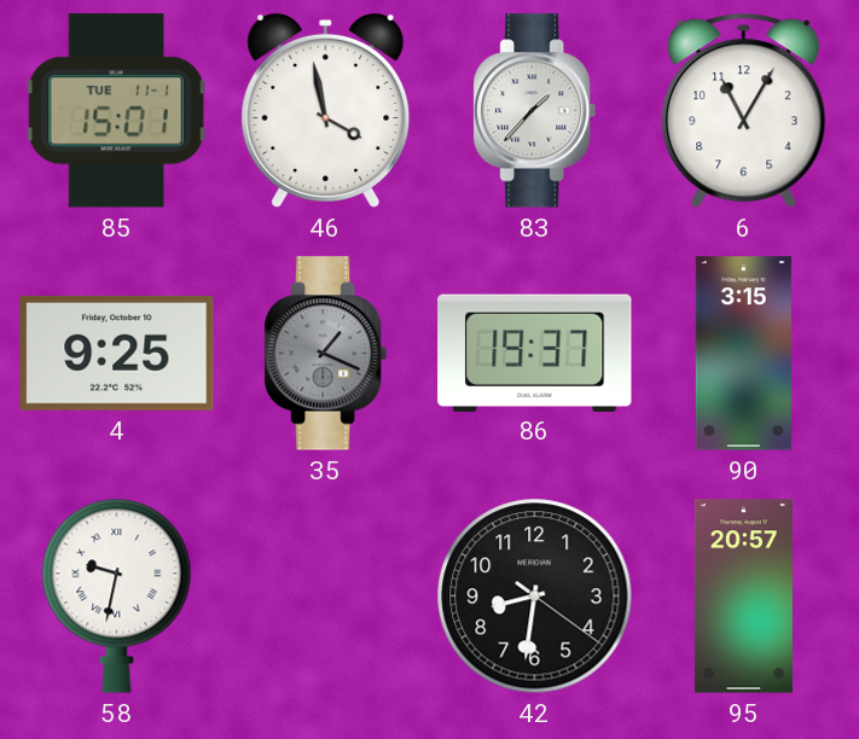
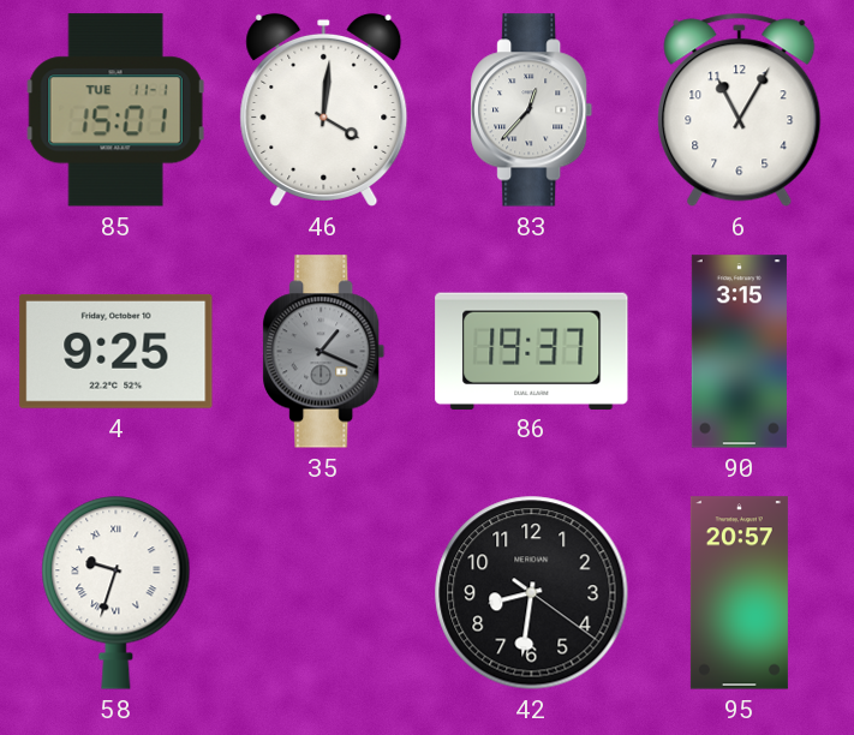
46: 3:58 -> 4:01 (324, 109)
83: 1:37 -> 12:37 (532, 110)
58: 9:32 -> 9:33 (117, 592)
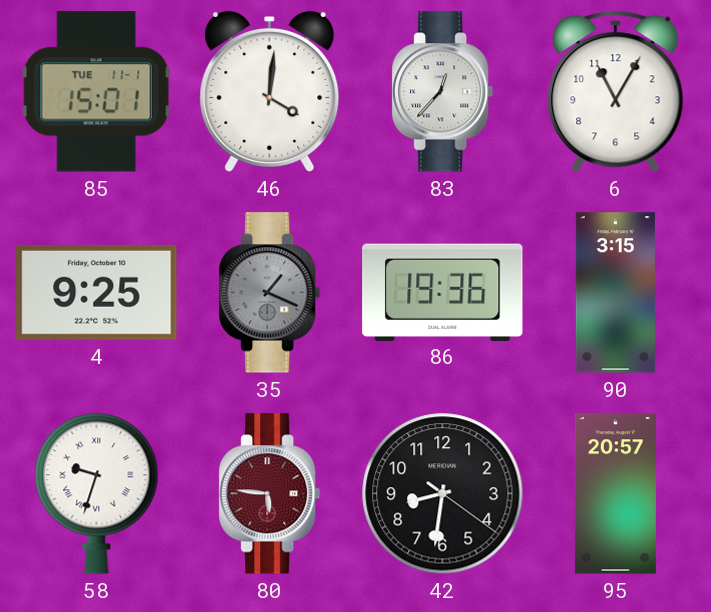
86: 19:37 -> 19:36 (443, 292)
80: none -> 5:46 (270, 494)
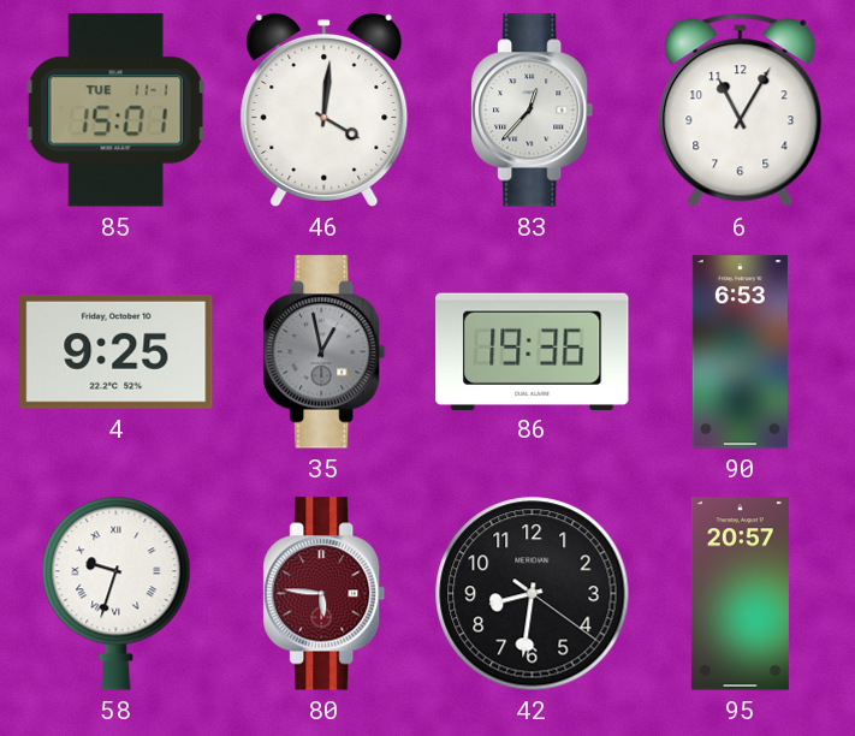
35: 1:19 -> 12:58 (325, 352)
90: 3:15 -> 6:53 (740, 352)
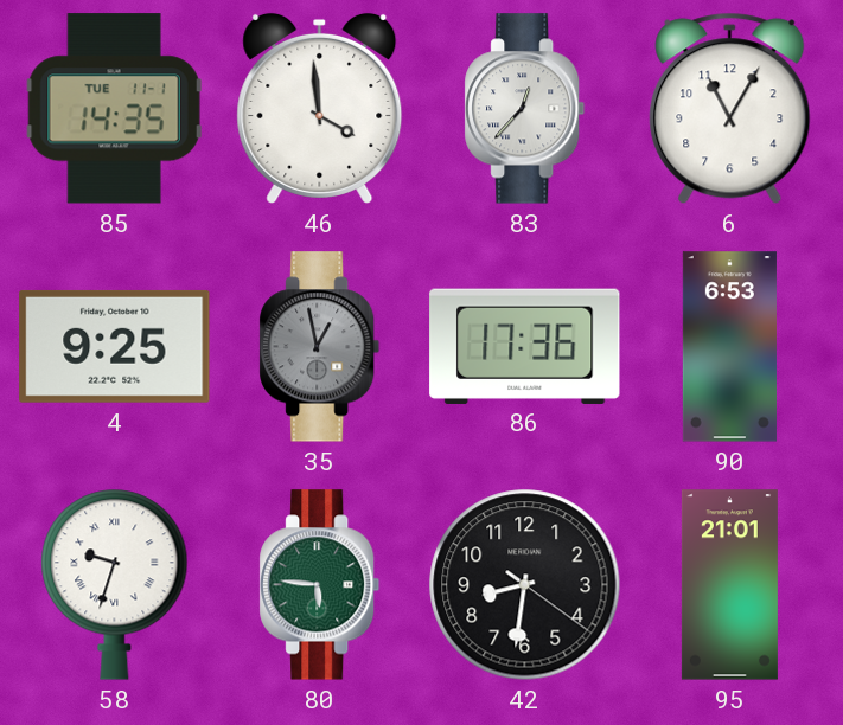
85: 15:01 -> 14:35 (115, 109)
46: 4:01 -> 3:59 (320, 108)
86: 19:36 -> 17:36 (525, 346)
80 dial: burgundy -> green (320, 585)
95: 20:57 -> 21:01 (729, 585)
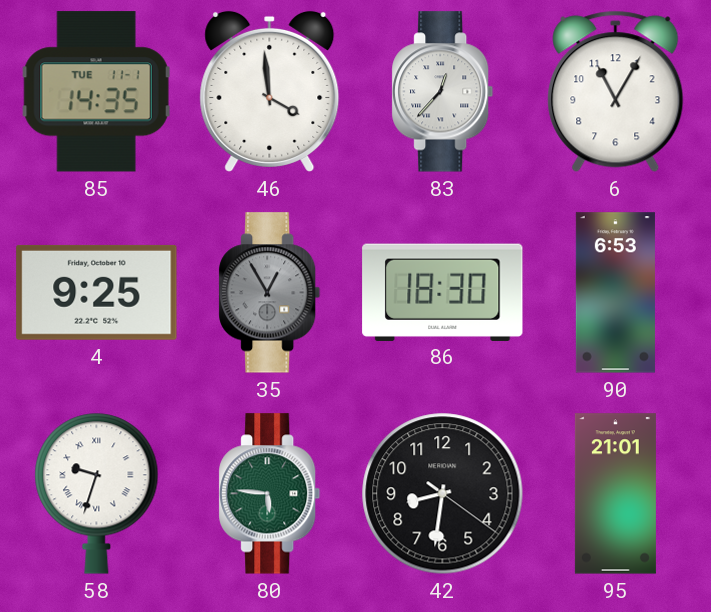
35: 12:58 -> 12:55 (270, 293)
86: 17:36 -> 18:30 (443, 292)
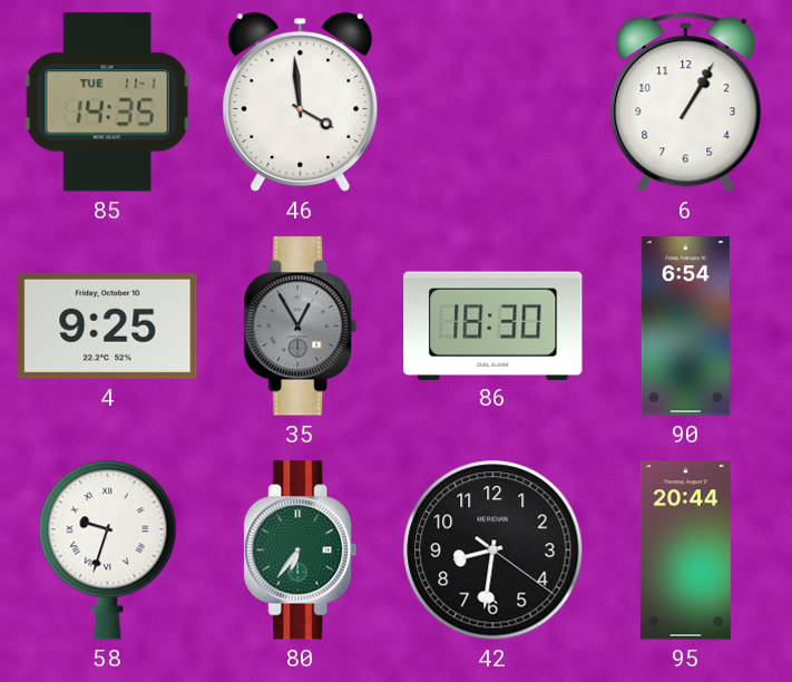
83: 12:37 -> none (443, 92)
6: 11:05 -> 1:05 (686, 103)
90: 6:53 -> 6:54 (685, 327)
80: 5:46 -> 6:36 (301, 551)
95: 21:01 -> 20:44 (685, 551)
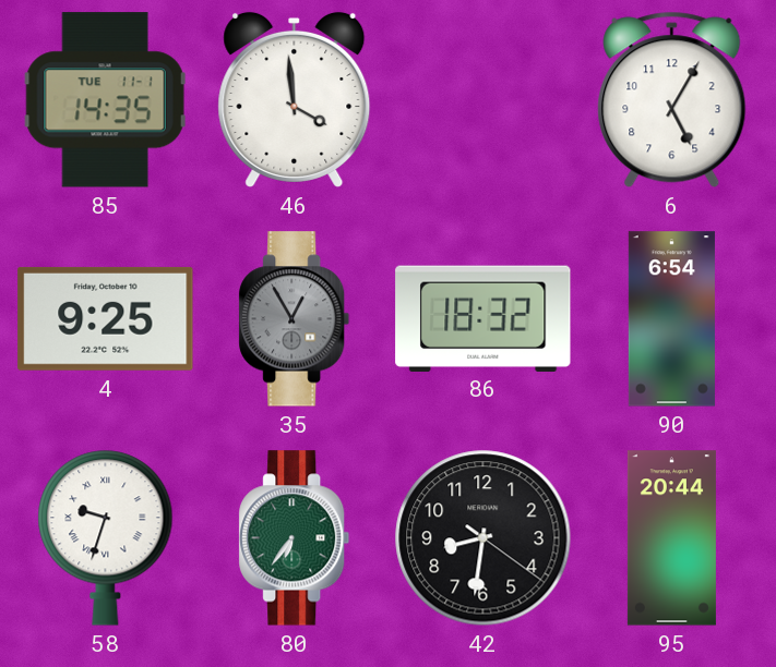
6: 1:05 -> 5:05 (672, 100)
86: 18:30 -> 18:32 (483, 318)
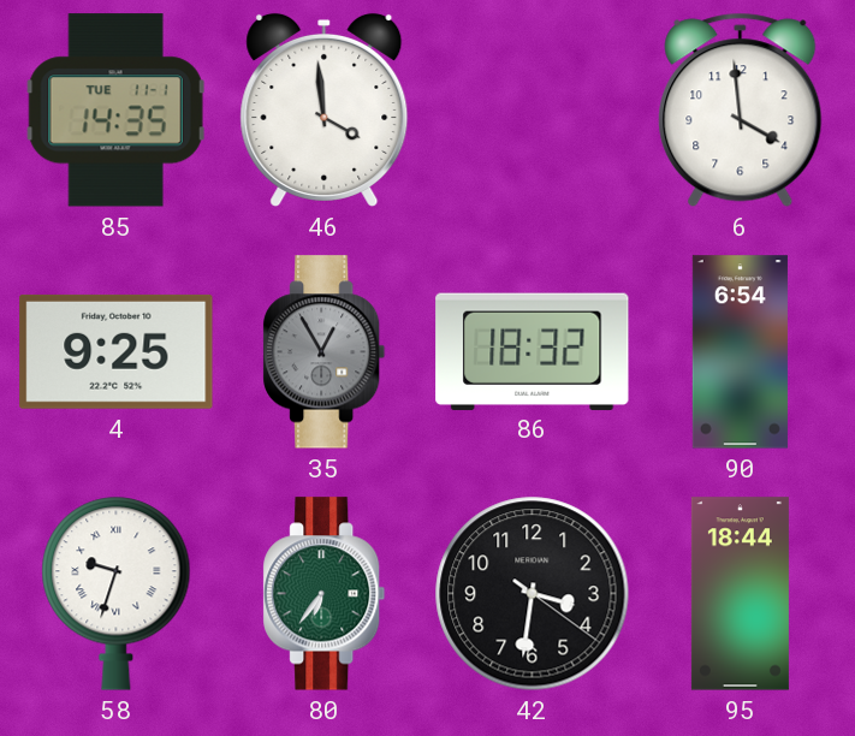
6: 5:05 -> 3:59 (741, 111)
42: 8:31 -> 3:31 (533, 594)
95: 20:44 -> 18:44 (740, 594)
